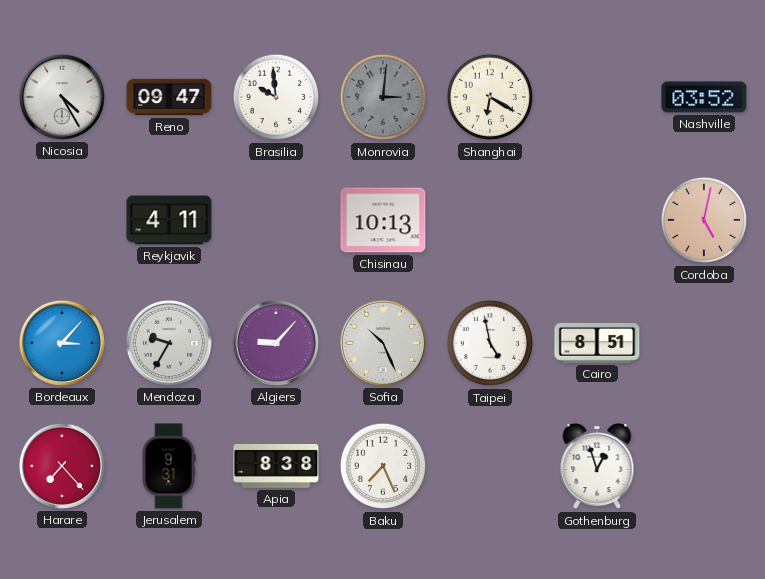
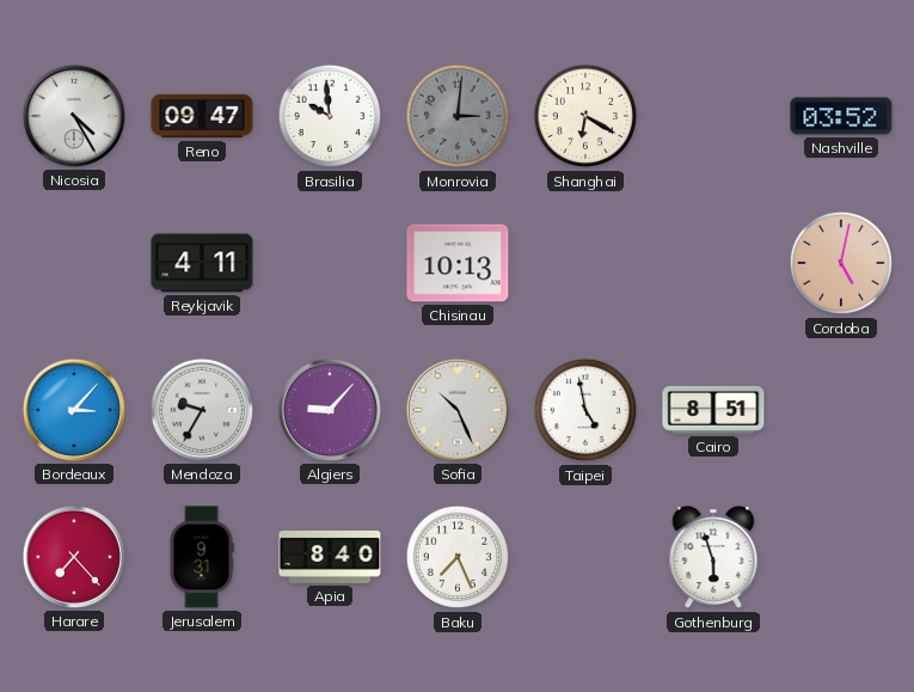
Apia: 8:38 -> 8:40 (330, 557)
Gothenburg: 12:57 -> 5:57 (713, 557)
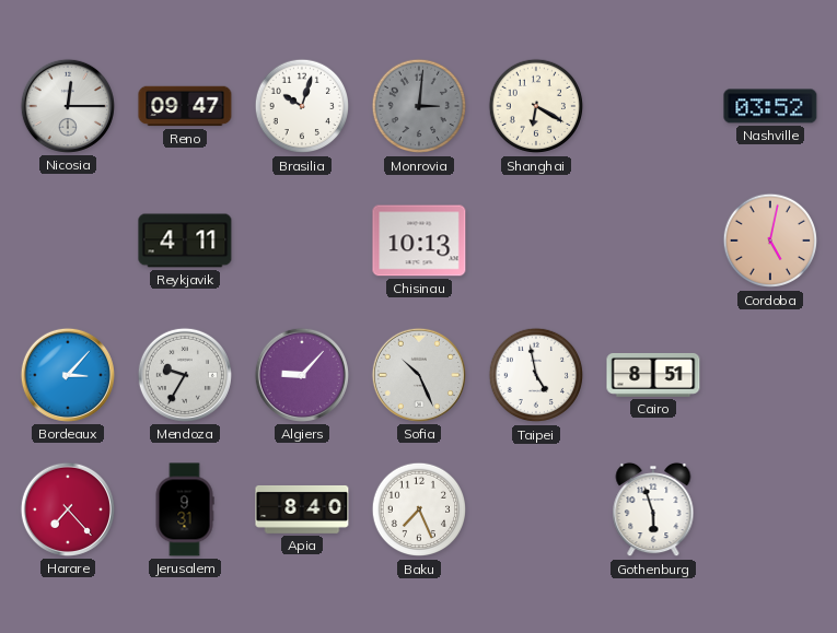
Nicosia: 4:25 -> 12:15 (68, 106)
Brasilia: 9:59 -> 10:03 (302, 106)
